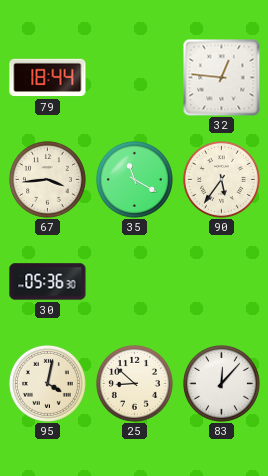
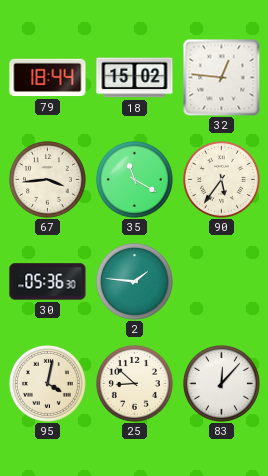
18: none -> 15:02 (135, 78)
2: none -> 1:46 (134, 281)
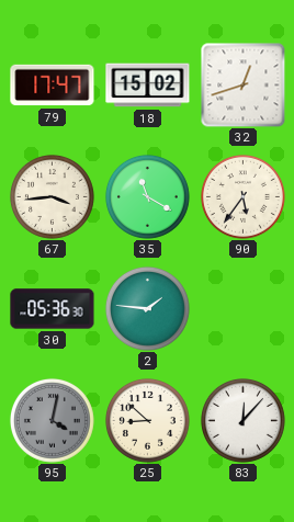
79: 18:44 -> 17:47 (53, 86)
32: 12:46 -> 12:42 (242, 84)
95 dial: cream -> grey (52, 420)
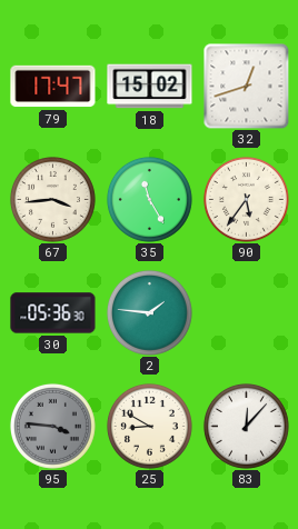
35: 11:20 -> 11:25 (149, 199)
95: 4:02 -> 3:46 (52, 426)
25: 8:52 -> 8:50 (149, 426)
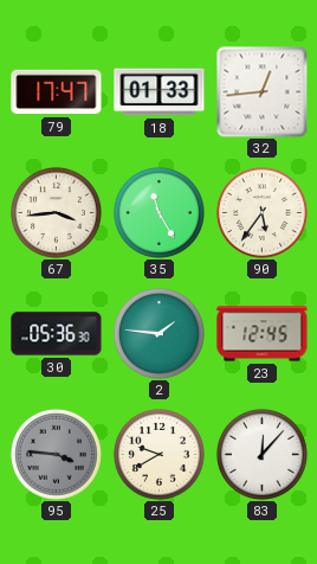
18: 15:02 -> 01:33 (160, 92)
32: 12:42 -> 12:44 (261, 91)
23: none -> 12:45 (263, 334)
25: 8:50 -> 9:40 (158, 454)
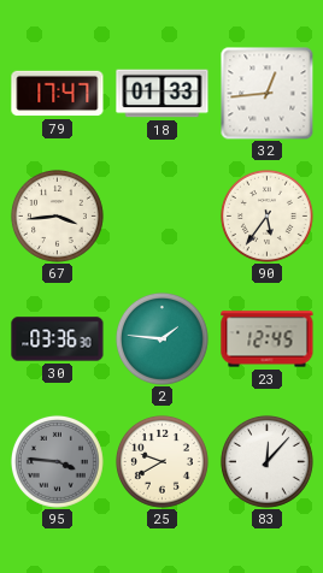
35: 11:25 -> none (158, 212)
30: 05:36 -> 03:36 (58, 339)
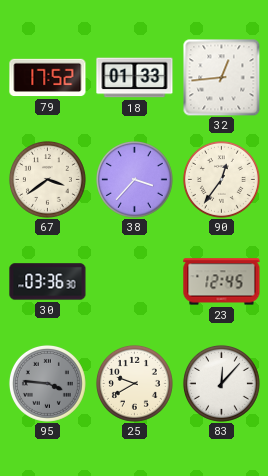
79: 17:47 -> 17:52 (48, 78)
67: 3:44 -> 3:39 (47, 179)
38: none -> 3:37 (134, 179)
90: 5:36 -> 12:36 (221, 179)
2: 1:46 -> none (161, 338)
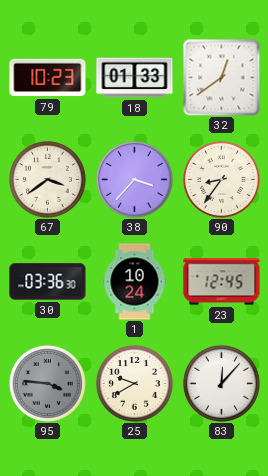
79: 17:52 -> 10:23 (48, 78)
32: 12:44 -> 12:39 (221, 77)
90: 12:36 -> 8:36 (221, 179)
1: none -> 10:24 (135, 282)
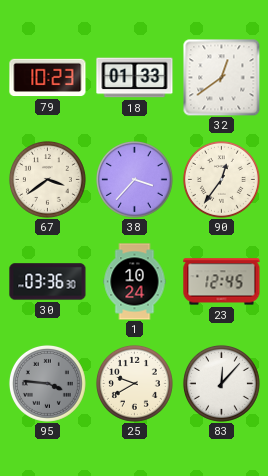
90: 8:36 -> 12:36 (221, 179)
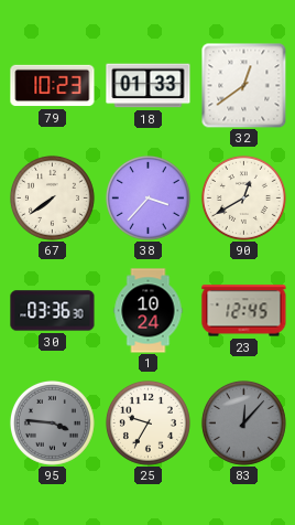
67: 3:39 -> 7:39 (52, 197)
90: 12:36 -> 12:40 (243, 197)
25: 9:40 -> 9:35 (147, 422)
83 dial: white -> grey (243, 422)
